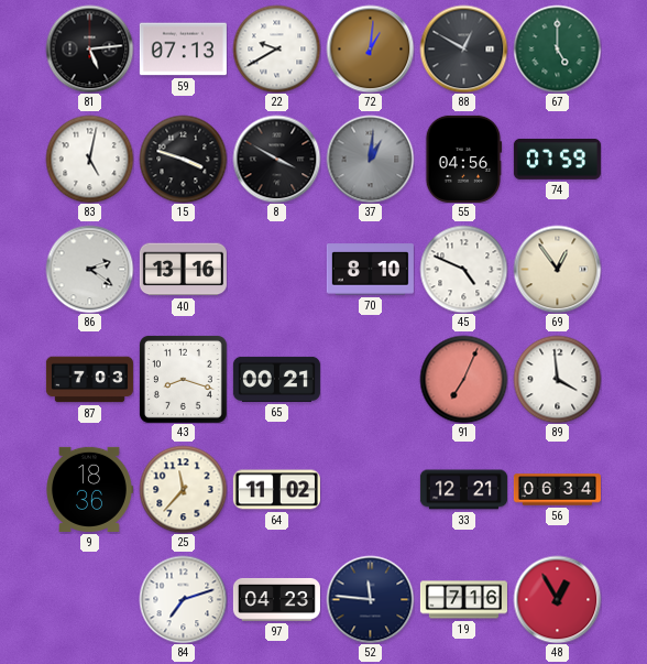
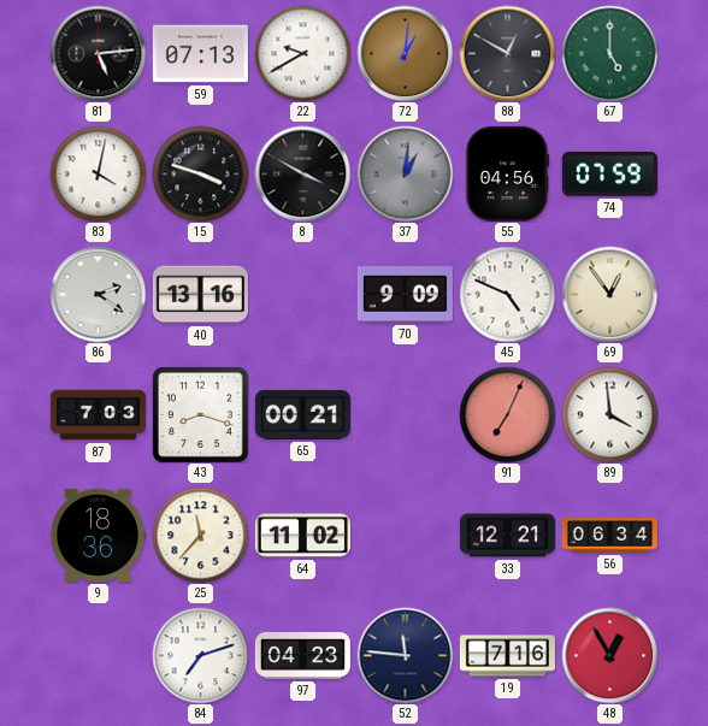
83: 5:02 -> 4:02 (98, 173)
70: 8:10 -> 9:09 (405, 295)
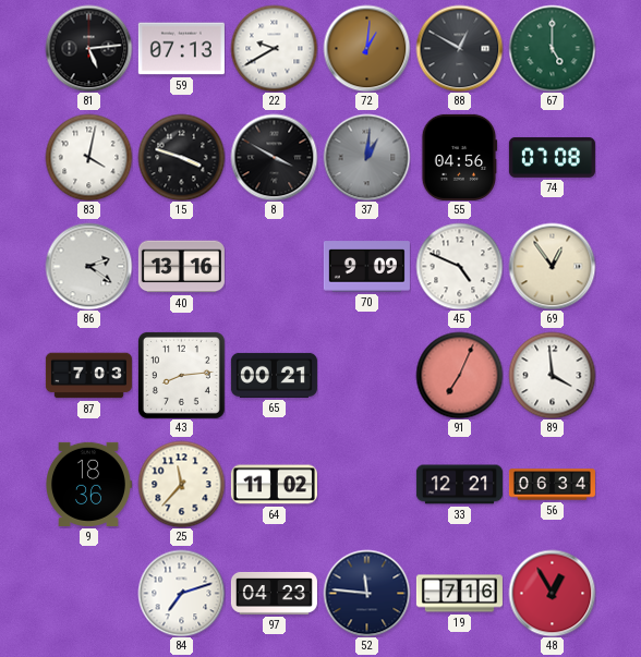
74: 07:59 -> 07:08 (552, 158)
43: 8:18 -> 8:14 (181, 375)
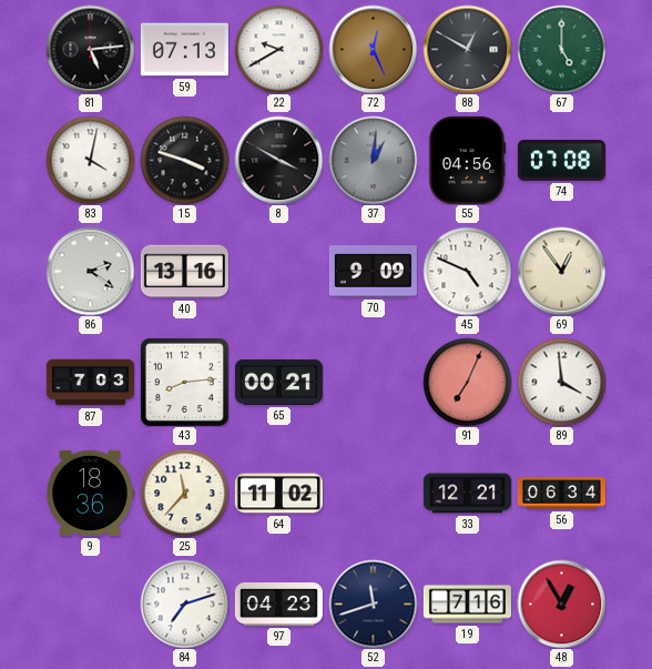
72: 1:01 -> 12:26 (373, 49)
52: 11:46 -> 11:42 (373, 604)
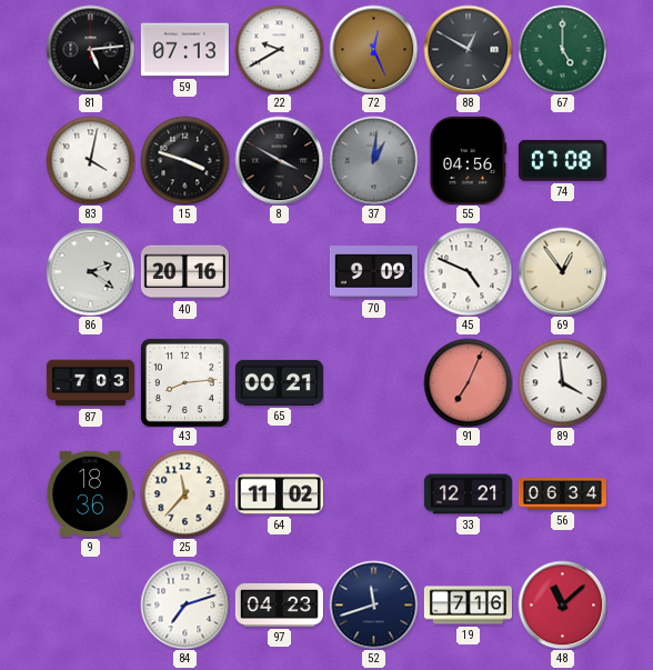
40: 13:16 -> 20:16 (184, 272)
48: 12:55 -> 11:08 (562, 604)
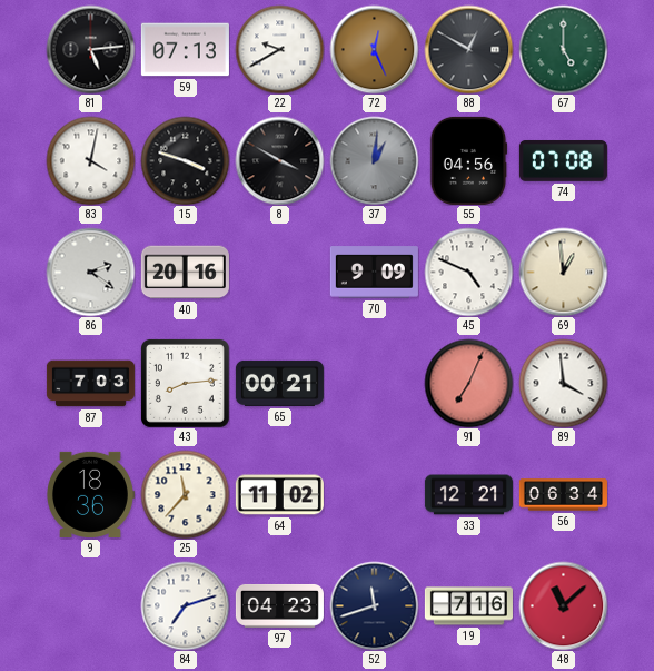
69: 12:54 -> 12:59 (563, 272)
